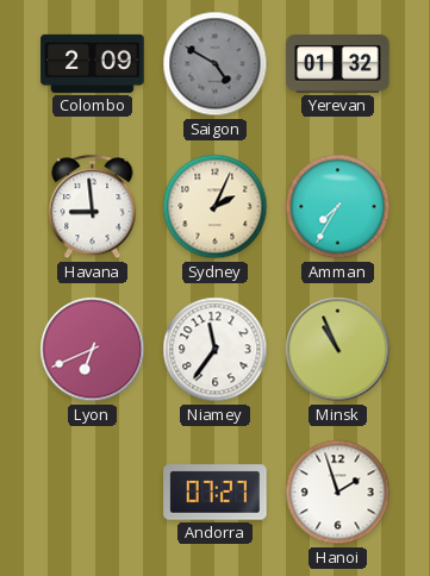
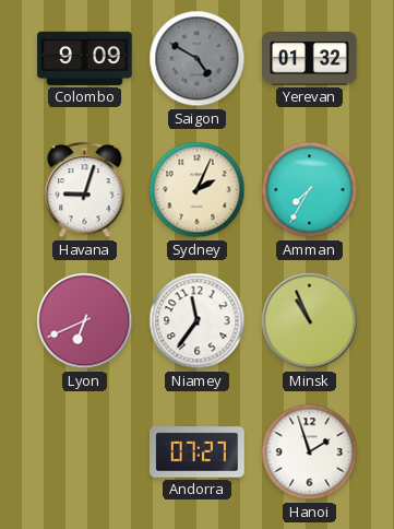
Colombo: 2:09 -> 9:09 (85, 58)
Havana: 8:59 -> 9:03 (85, 190)
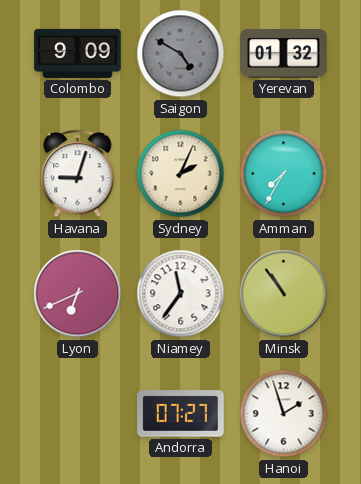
Minsk: 10:56 -> 10:54 (284, 294)
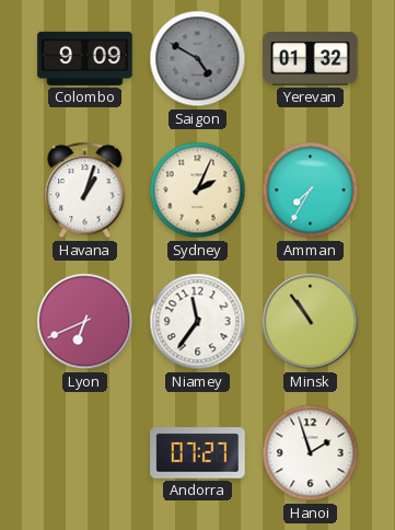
Havana: 9:03 -> 1:03 (85, 191)
